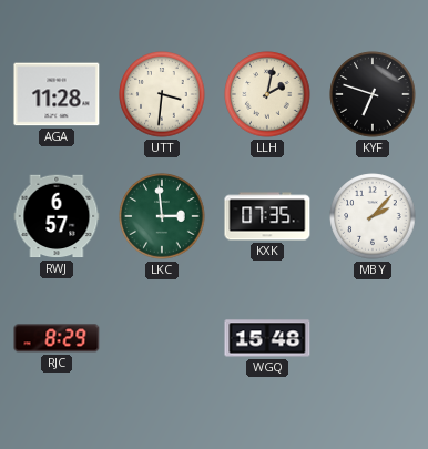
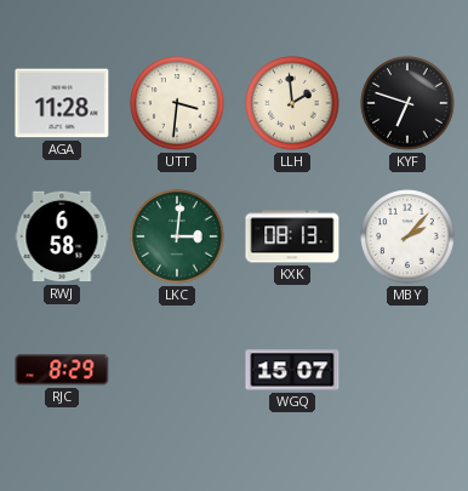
LLH: 2:02 -> 1:59 (292, 103)
RWJ: 6:57 -> 6:58 (62, 236)
LKC: 2:59 -> 3:01 (177, 236)
KXK: 07:35 -> 08:13 (292, 236)
WGQ: 15:48 -> 15:07 (292, 370)
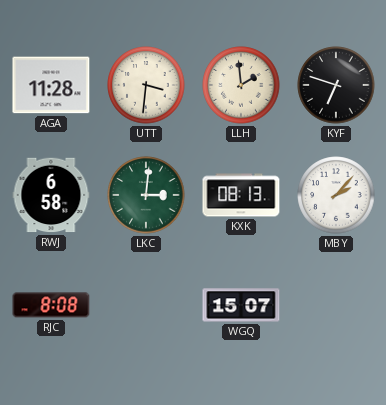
RJC: 8:29 -> 8:08 (51, 305)
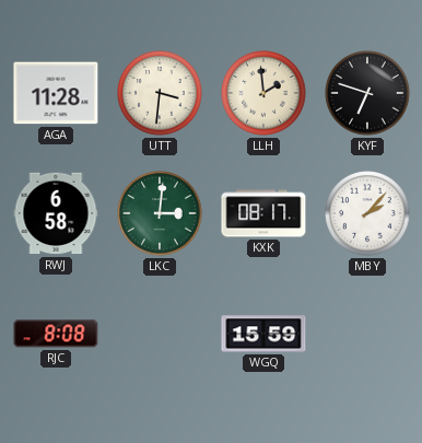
KXK: 08:13 -> 08:17 (263, 213)
WGQ: 15:07 -> 15:59 (263, 334)
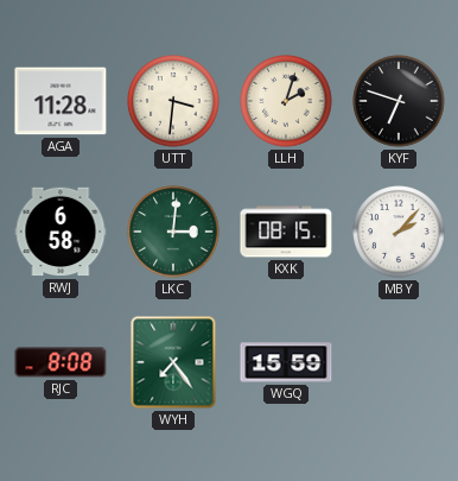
LLH: 1:59 -> 2:03 (286, 101)
KXK: 08:17 -> 08:15 (286, 232)
WYH: none -> 7:24 (173, 362)
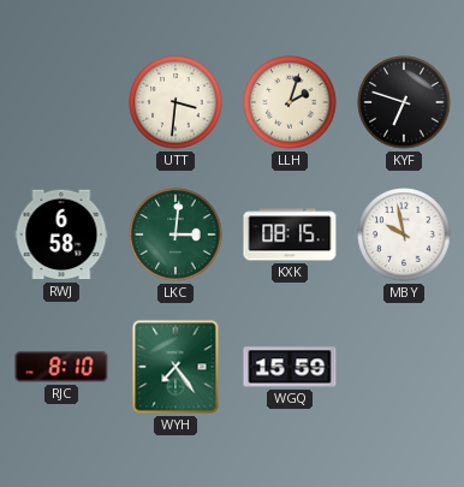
AGA: 11:28 -> none (61, 101)
MBY: 2:07 -> 9:58 (404, 234)
RJC: 8:08 -> 8:10 (61, 367)
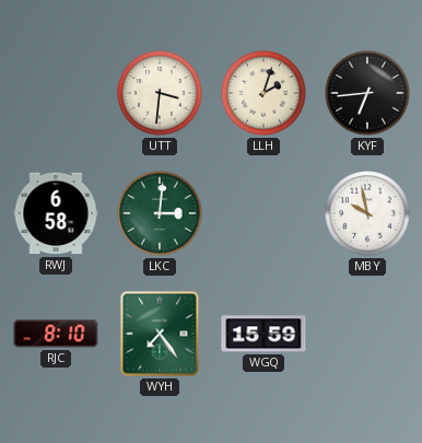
KYF: 6:48 -> 6:44 (367, 93)
KXK: 08:15 -> none (290, 234)
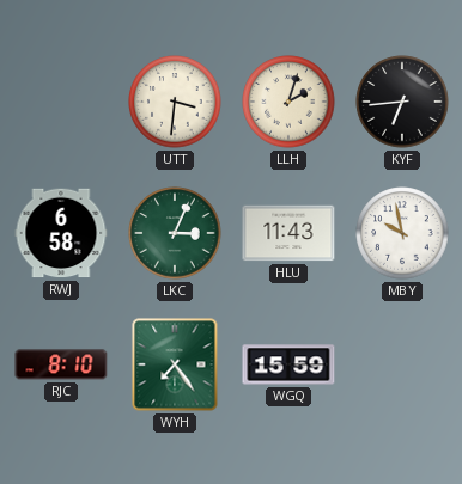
LKC: 3:01 -> 3:04 (175, 233)
HLU: none -> 11:43 (288, 233)
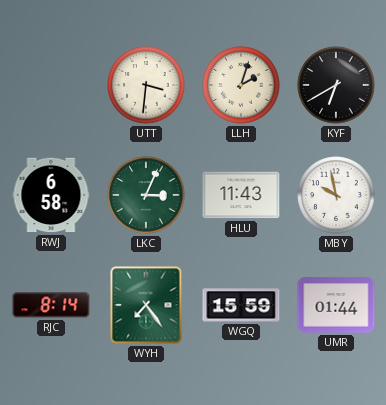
KYF: 6:44 -> 6:40 (336, 85)
RJC: 8:10 -> 8:14 (51, 305)
UMR: none -> 01:44 (336, 305)
